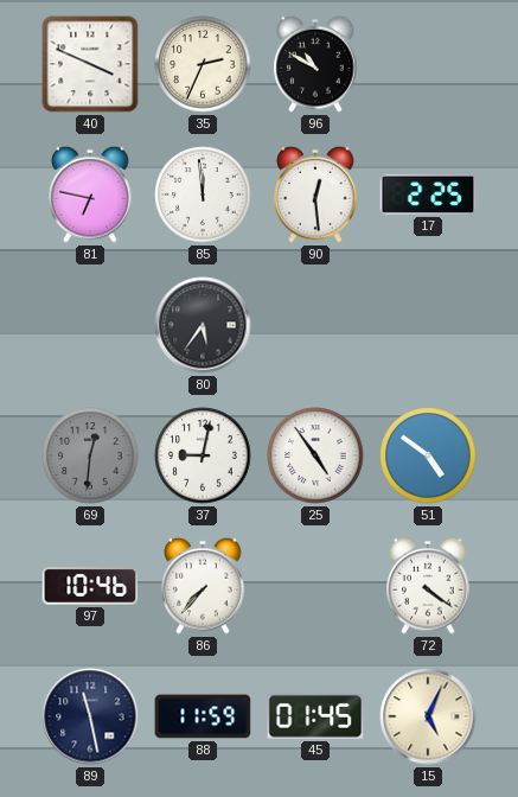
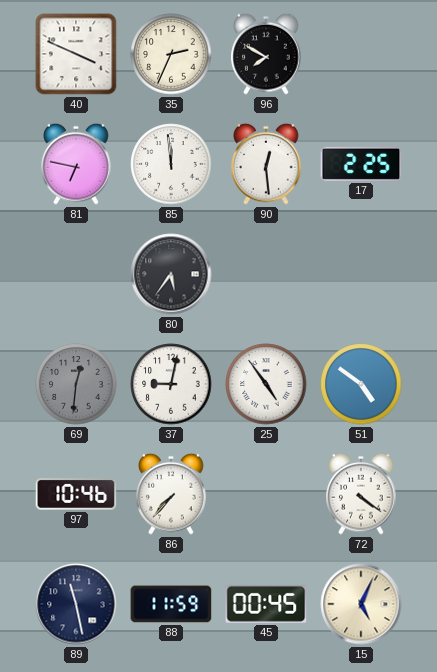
96: 10:50 -> 7:50 (266, 54)
45: 01:45 -> 00:45 (266, 604)
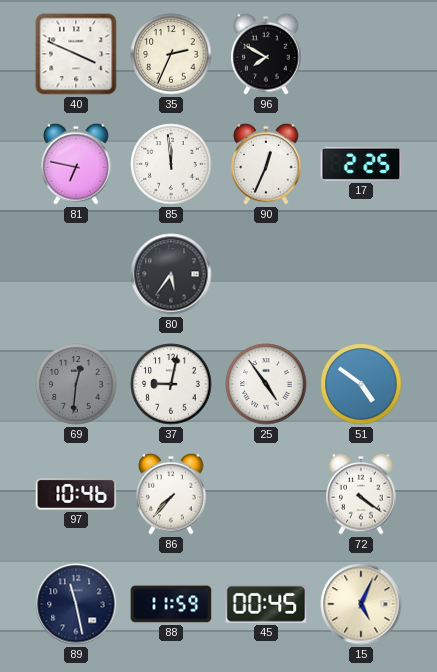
90: 12:29 -> 12:34 (266, 164)
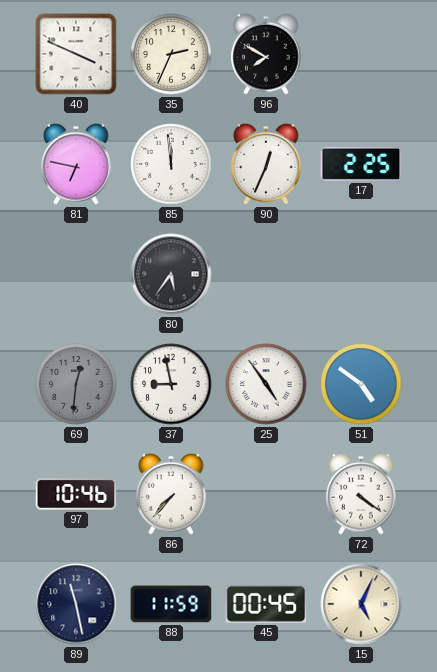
37: 9:02 -> 8:58 (171, 384)
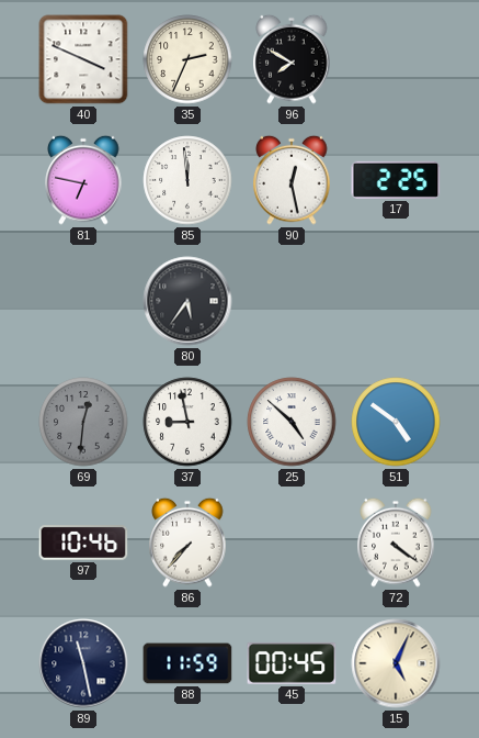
90: 12:34 -> 12:28 (292, 180)
25: 4:54 -> 4:52 (292, 422)
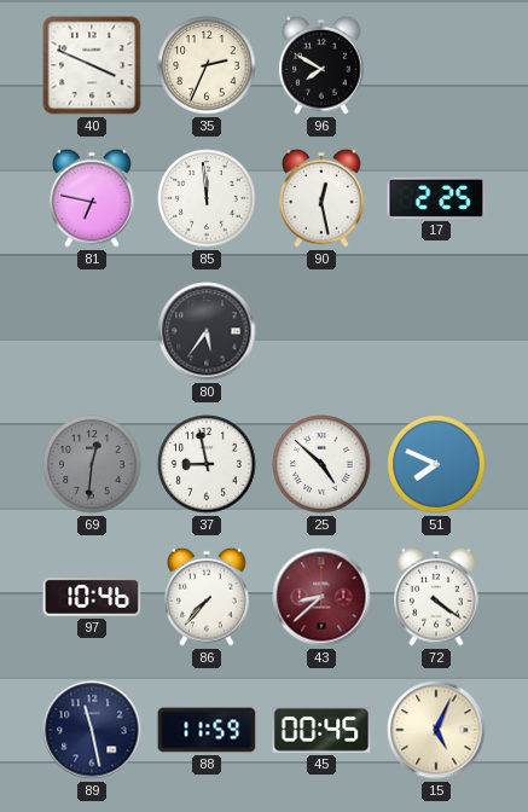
51: 4:51 -> 7:49 (436, 464)
43: none -> 8:38 (321, 597)
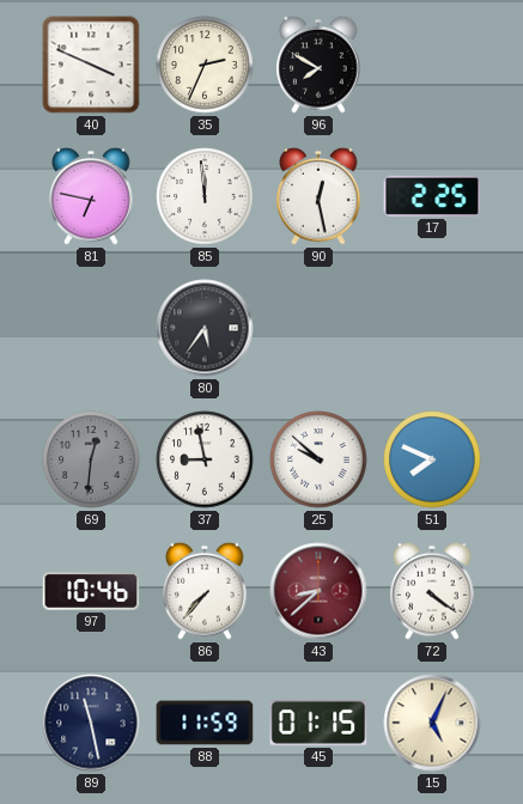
25: 4:52 -> 9:52 (318, 459)
45: 00:45 -> 01:15 (318, 723)
